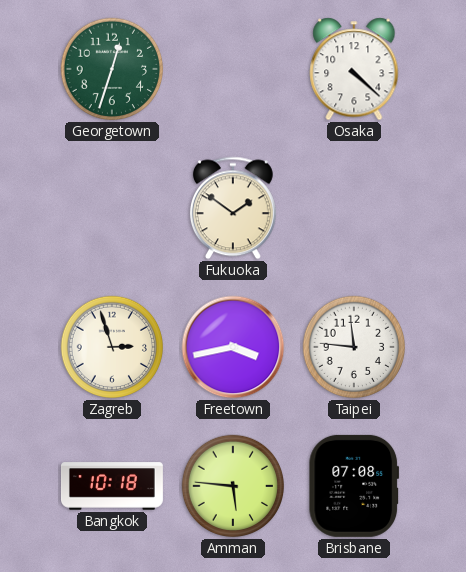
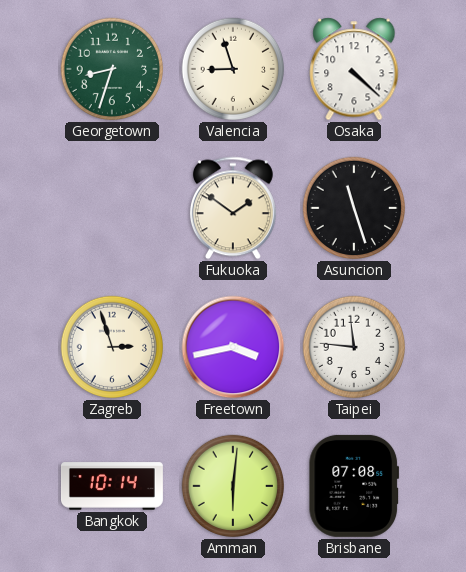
Georgetown: 12:33 -> 8:33 (112, 69)
Valencia: none -> 8:57 (233, 69)
Asuncion: none -> 11:27 (354, 208)
Bangkok: 10:18 -> 10:14 (112, 486)
Amman: 5:46 -> 6:01 (233, 486)
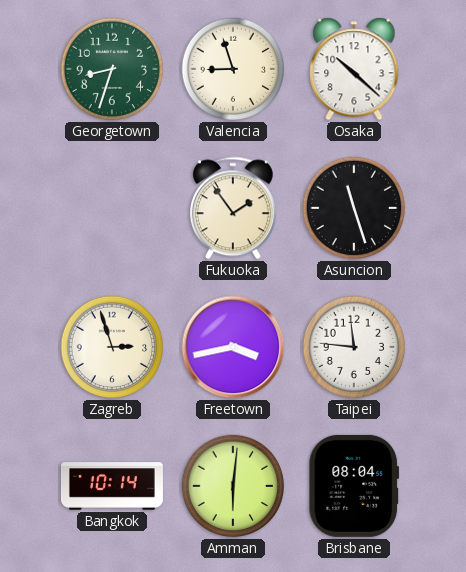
Osaka: 4:22 -> 10:22 (354, 69)
Fukuoka: 1:51 -> 1:54 (233, 208)
Brisbane: 07:08 -> 08:04 (354, 486)
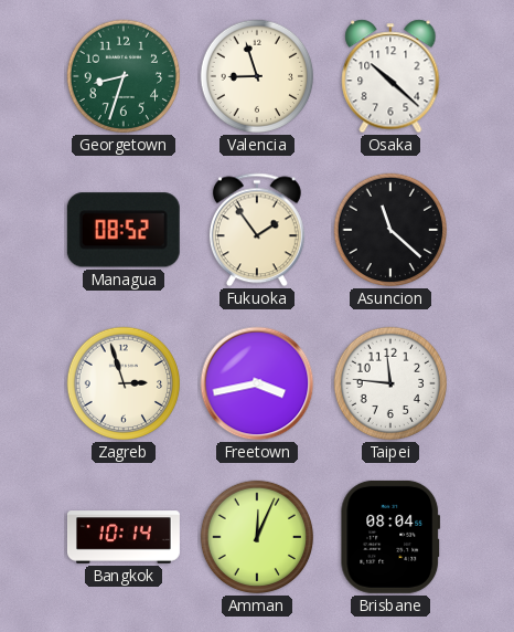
Managua: none -> 08:52 (124, 230)
Asuncion: 11:27 -> 11:22 (390, 230)
Amman: 6:01 -> 12:04 (257, 537)
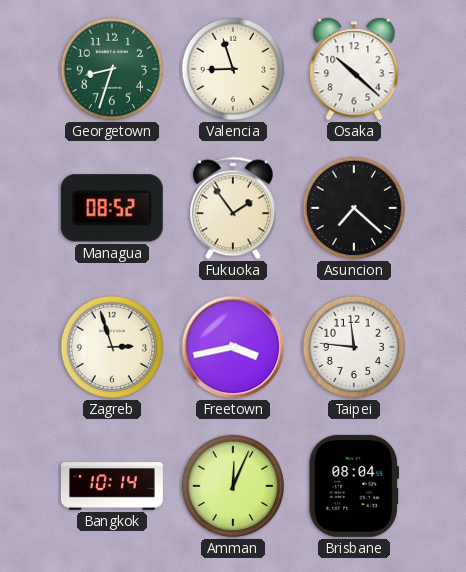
Asuncion: 11:22 -> 7:22 (354, 208)
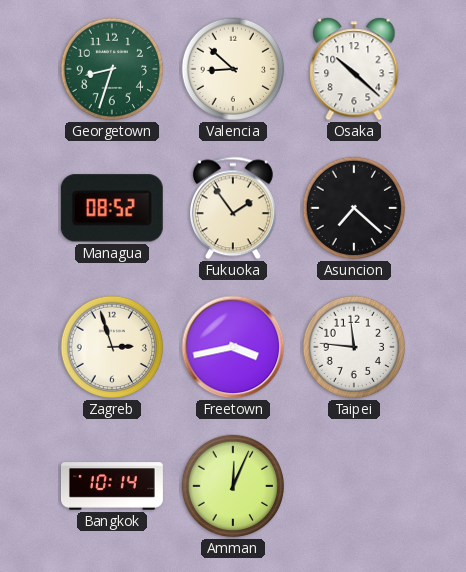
Valencia: 8:57 -> 8:52 (233, 69)
Brisbane: 08:04 -> none (354, 486)
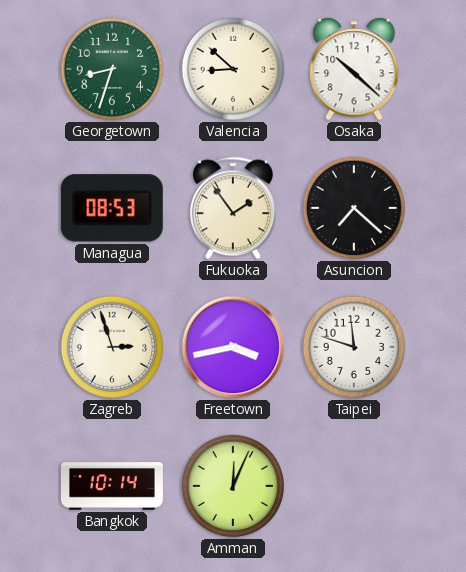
Managua: 08:52 -> 08:53 (112, 208)
Taipei: 11:46 -> 11:48 (354, 347)
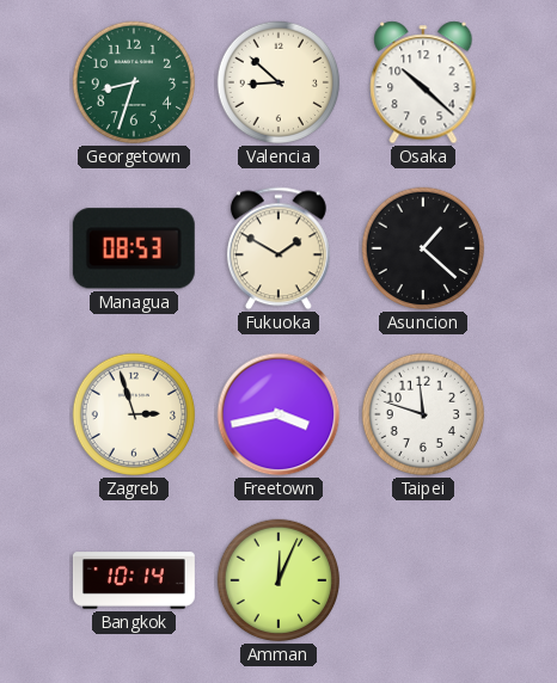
Fukuoka: 1:54 -> 1:50 (278, 248)
Asuncion: 7:22 -> 1:22 (423, 248)
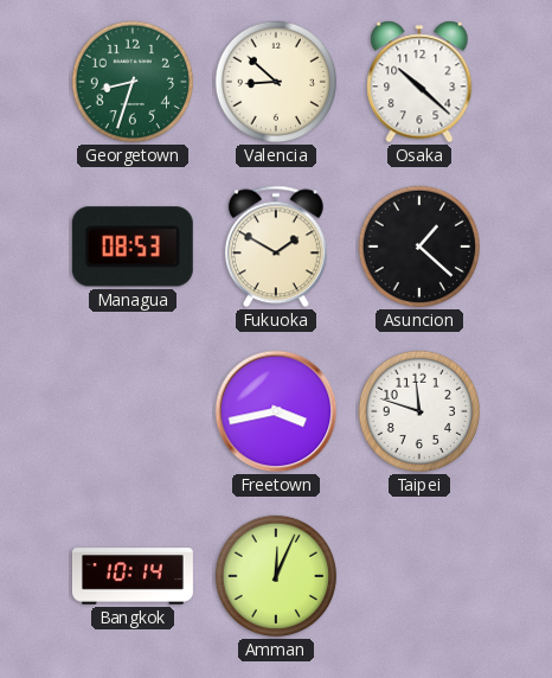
Zagreb: 2:57 -> none (134, 414)
